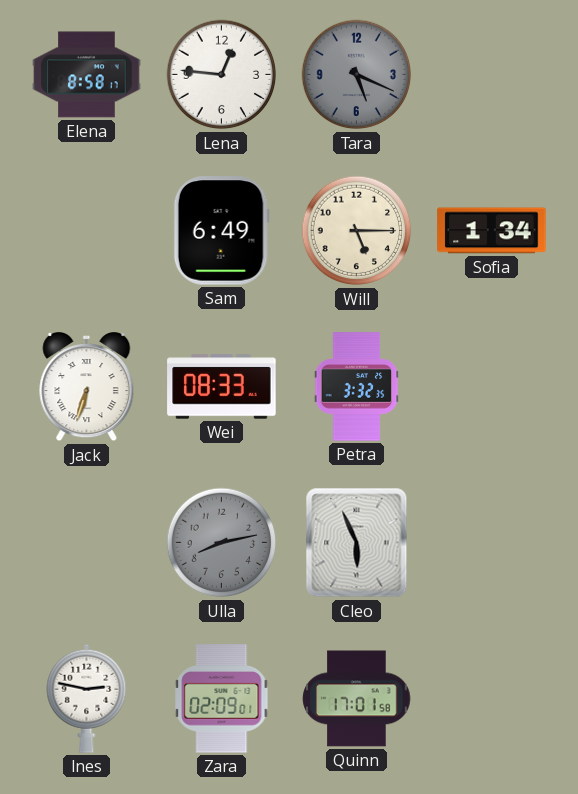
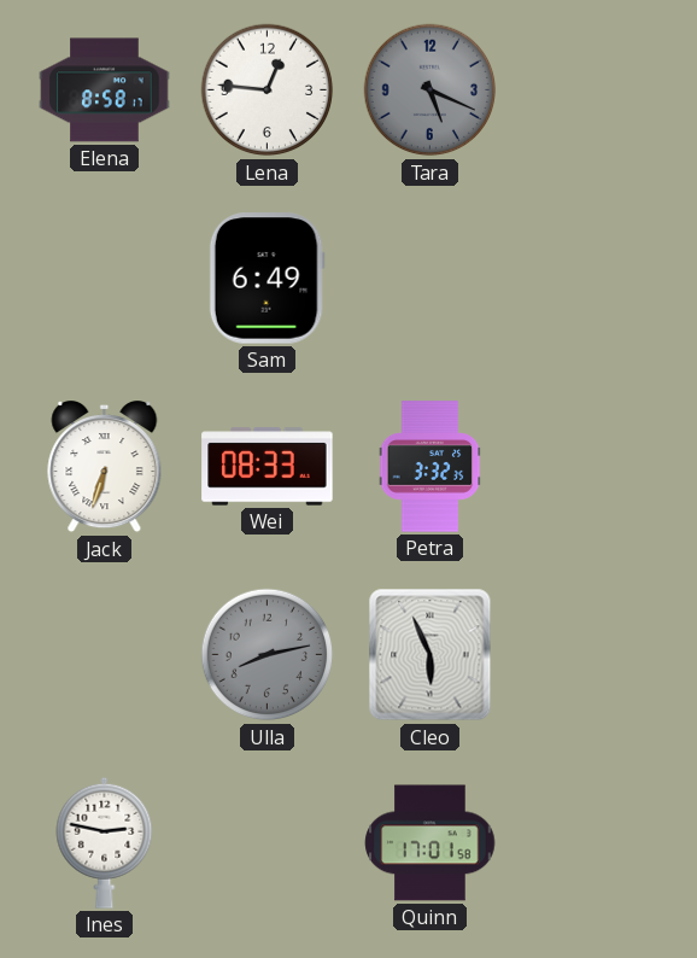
Will: 5:15 -> none (357, 231)
Sofia: 1:34 -> none (492, 231)
Zara: 02:09 -> none (222, 699)
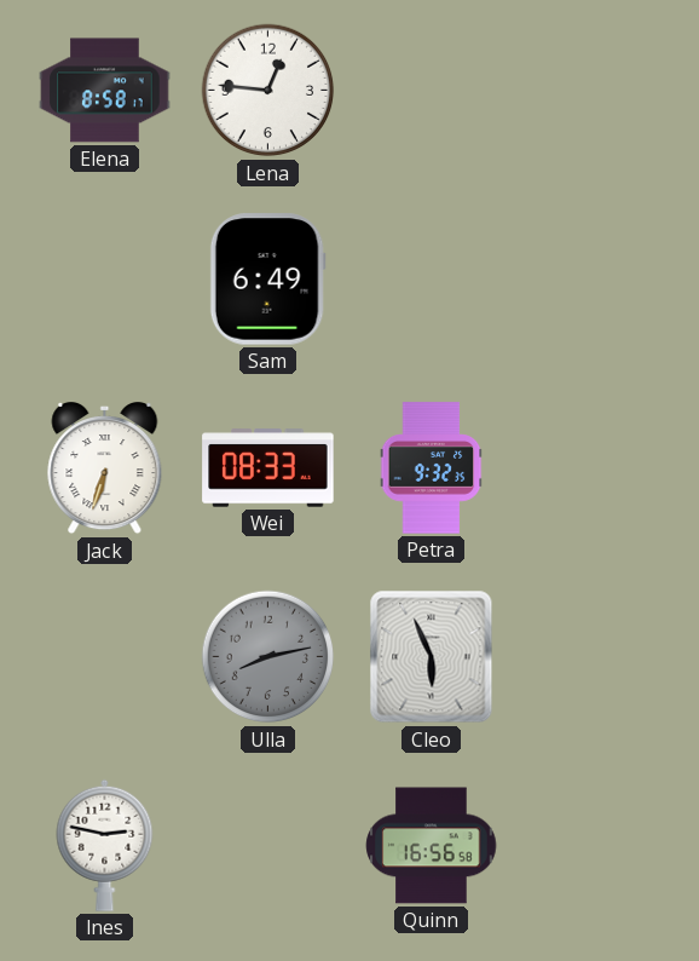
Tara: 5:19 -> none (430, 90)
Petra: 3:32 -> 9:32 (432, 468)
Quinn: 17:01 -> 16:56 (432, 846)
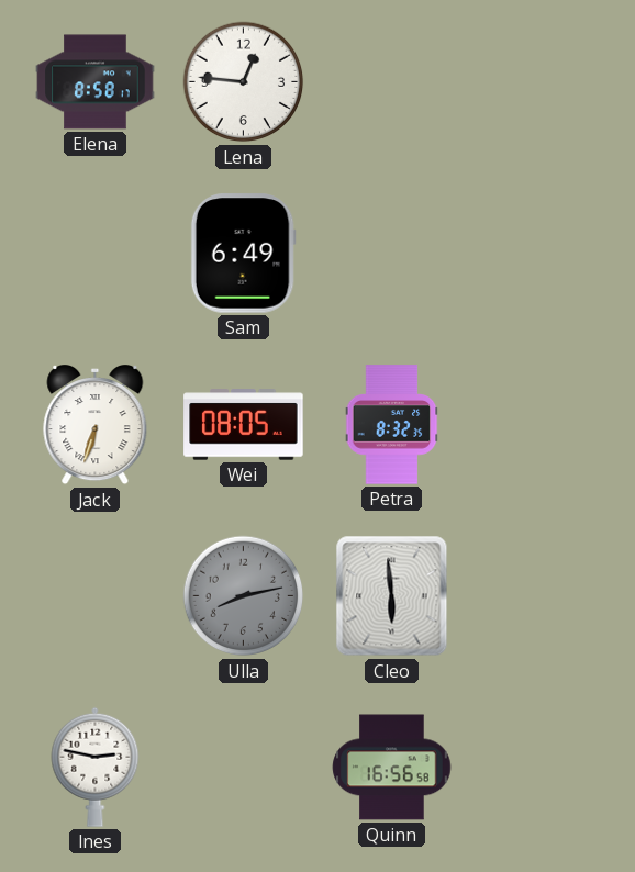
Wei: 08:33 -> 08:05 (244, 425)
Petra: 9:32 -> 8:32 (392, 425)
Cleo: 5:56 -> 5:59 (392, 596)
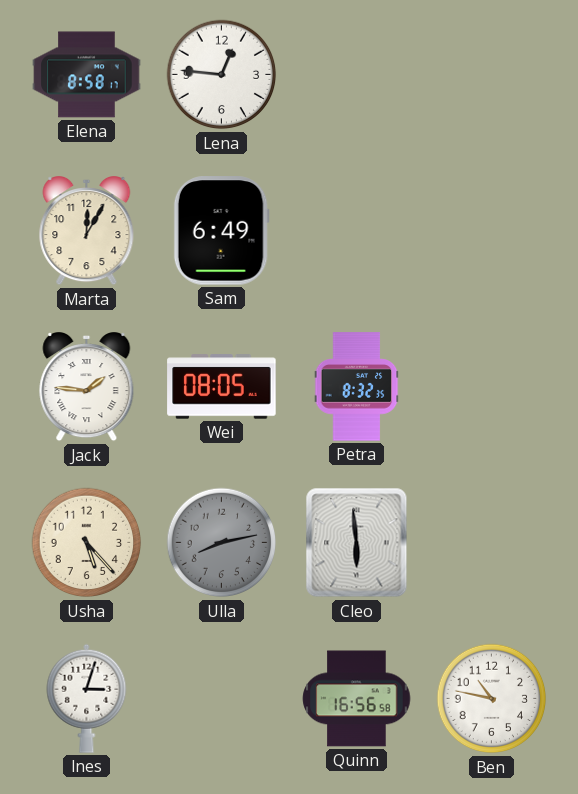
Marta: none -> 12:05 (87, 232)
Jack: 6:33 -> 1:46 (87, 388)
Usha: none -> 5:23 (87, 543)
Ines: 2:47 -> 3:03 (87, 698)
Ben: none -> 10:47 (492, 699)
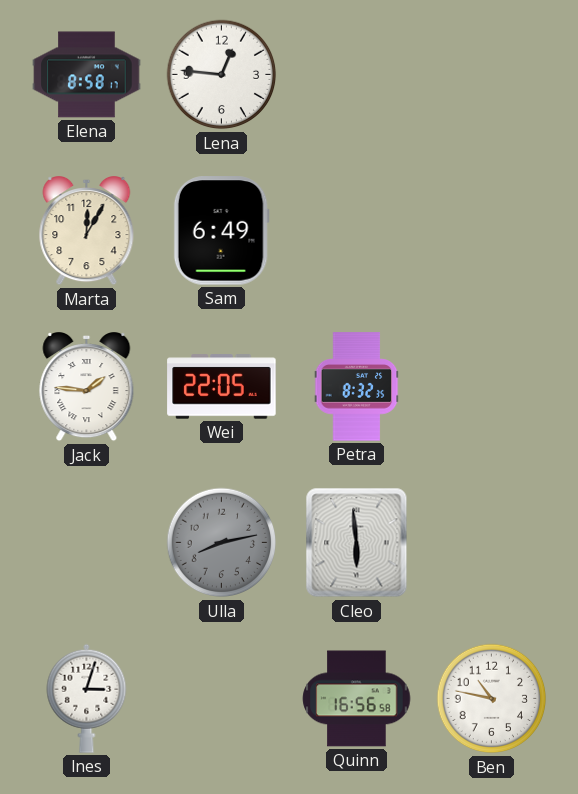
Wei: 08:05 -> 22:05 (222, 387)
Usha: 5:23 -> none (87, 543)
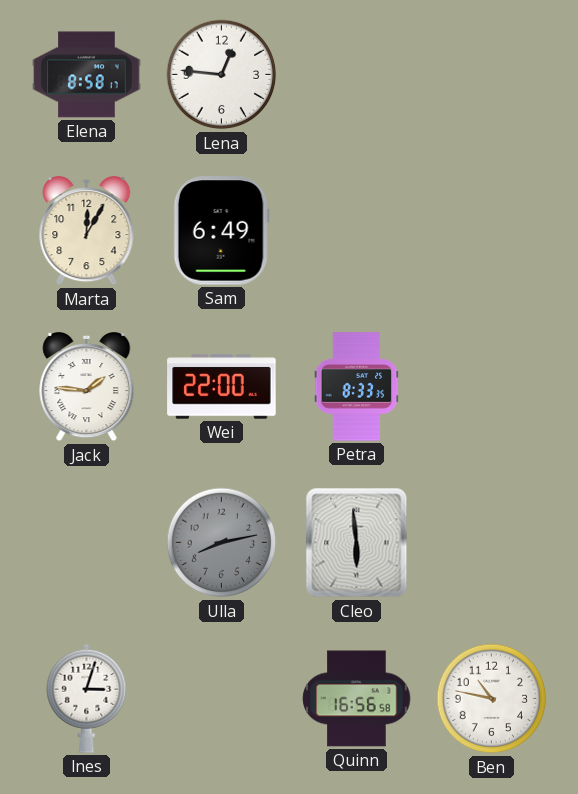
Wei: 22:05 -> 22:00 (222, 387)
Petra: 8:32 -> 8:33 (357, 387)
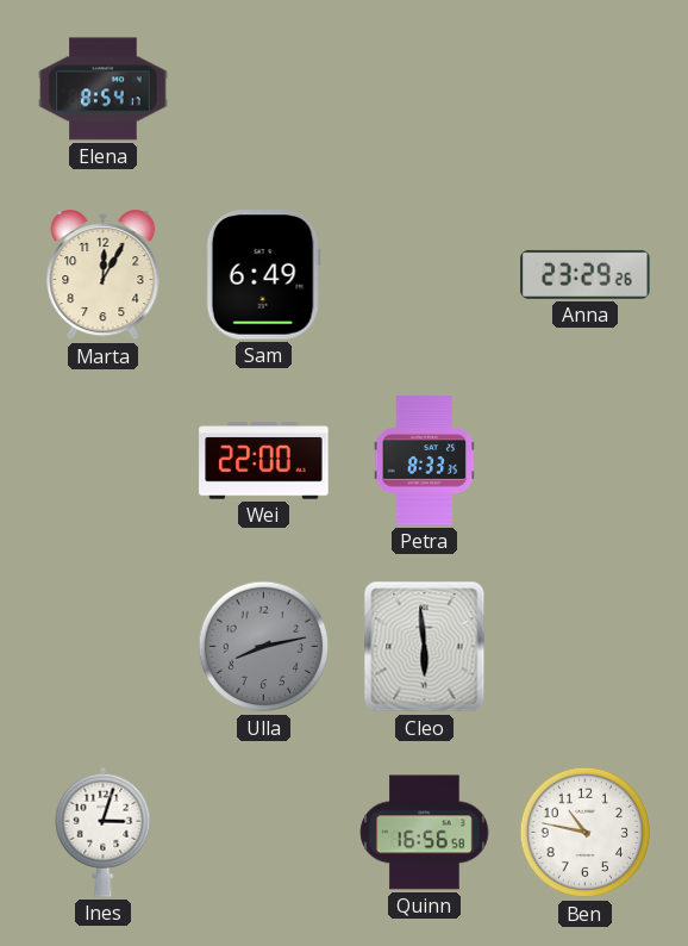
Elena: 8:58 -> 8:54 (104, 89)
Lena: 12:46 -> none (222, 75)
Anna: none -> 23:29 (586, 274)
Jack: 1:46 -> none (87, 388)
